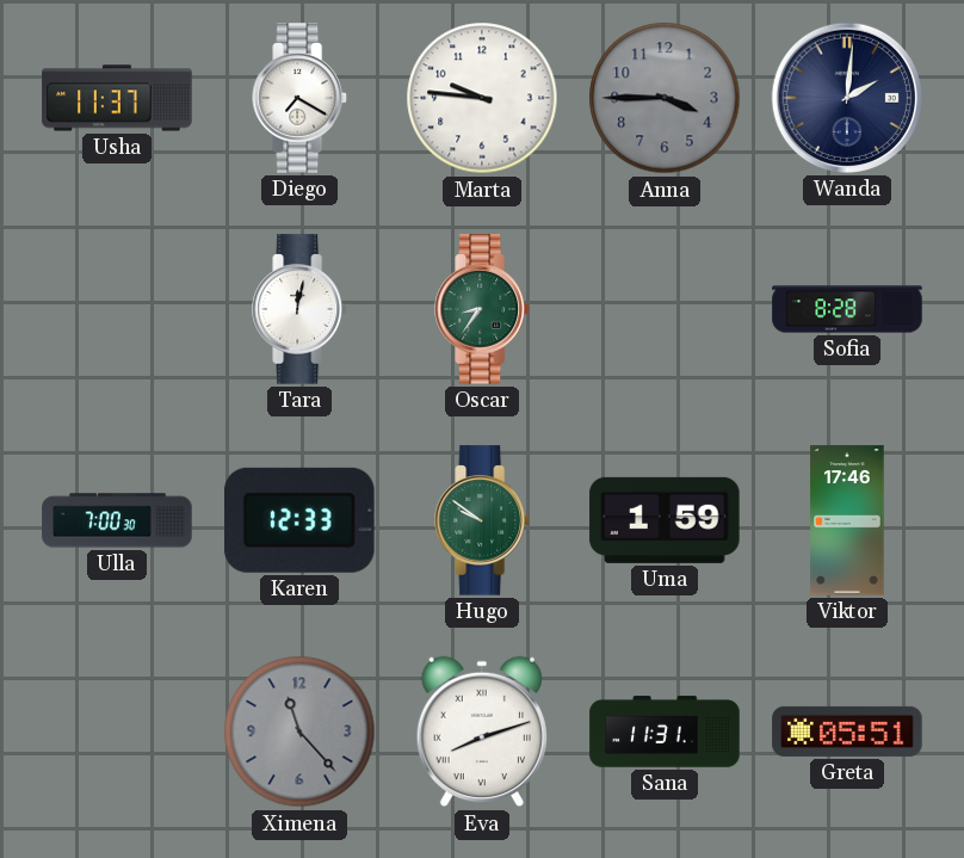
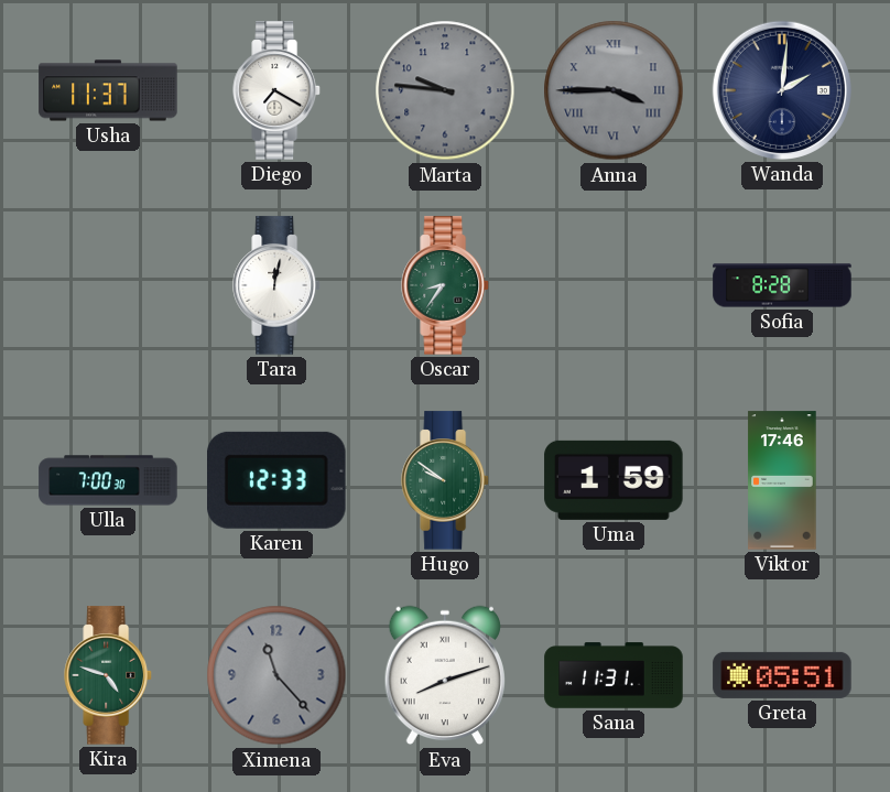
Marta dial: white -> grey (445, 90)
Anna numerals: Arabic -> Roman (614, 90)
Kira: none -> 4:48 (108, 675)
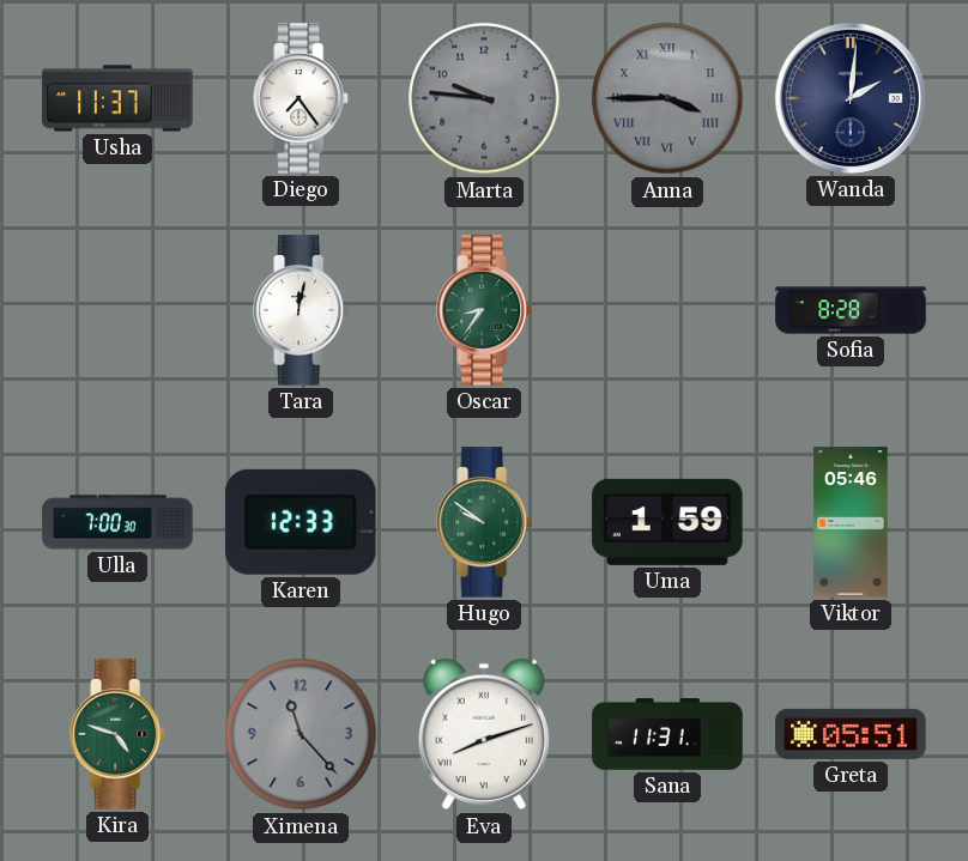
Diego: 7:20 -> 7:24 (301, 98)
Viktor: 17:46 -> 05:46 (851, 522)
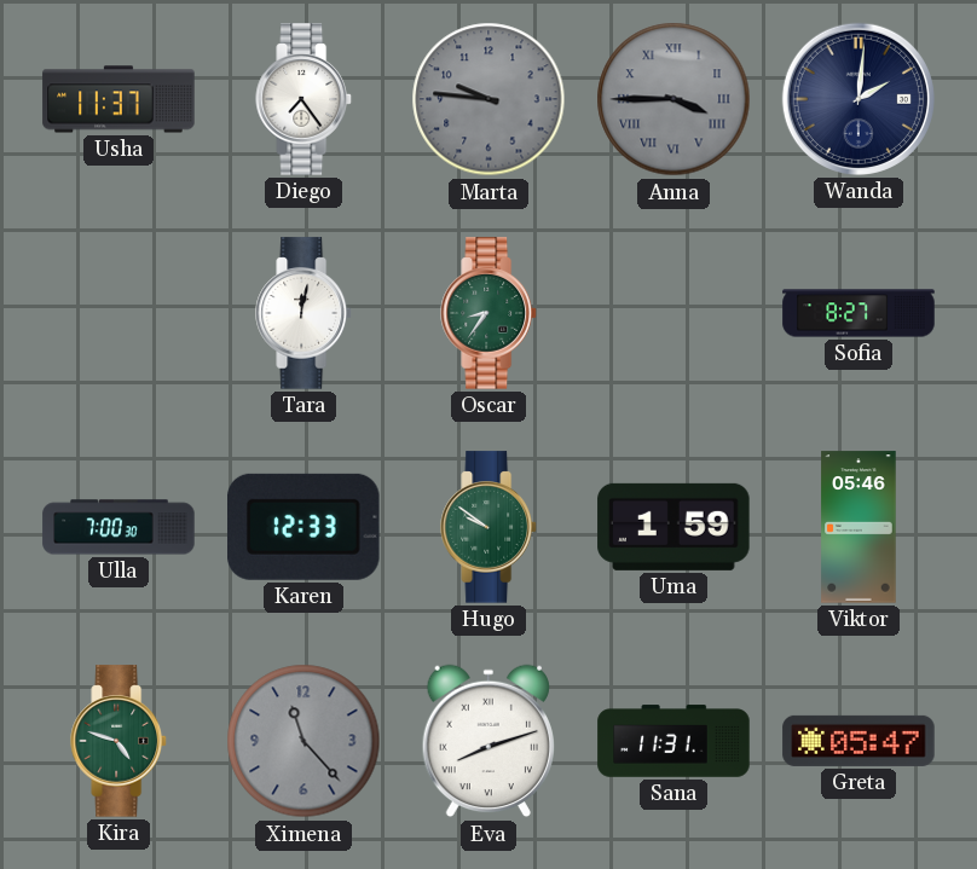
Sofia: 8:28 -> 8:27 (859, 313)
Greta: 05:51 -> 05:47 (859, 741)
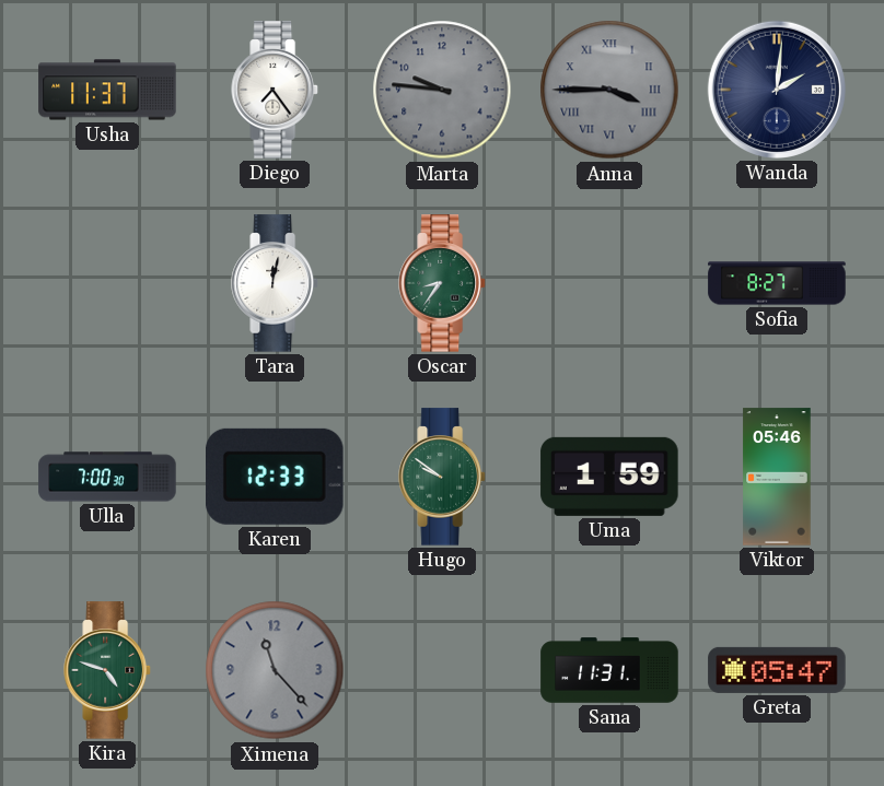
Eva: 8:12 -> none (487, 741)
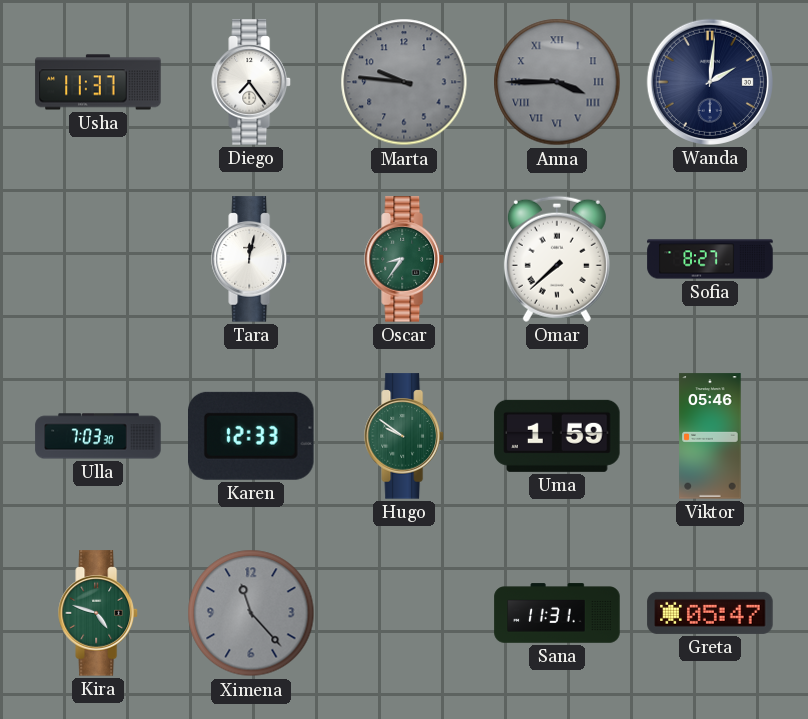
Omar: none -> 7:38 (557, 259)
Ulla: 7:00 -> 7:03 (98, 436)
